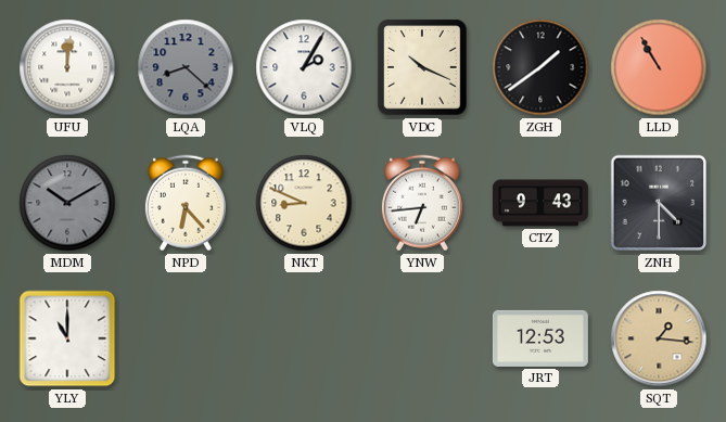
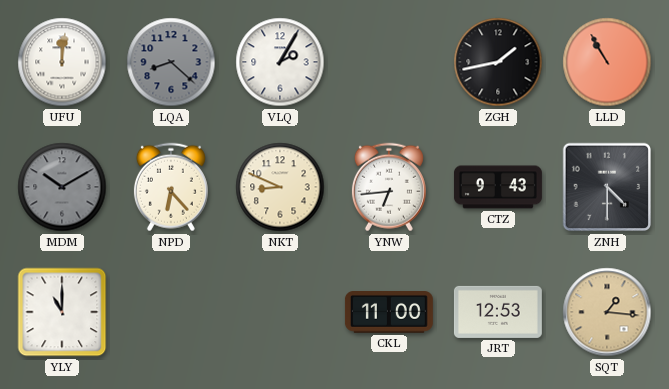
VDC: 10:19 -> none (423, 67)
ZGH: 1:39 -> 1:43 (498, 62)
CKL: none -> 11:00 (389, 313)
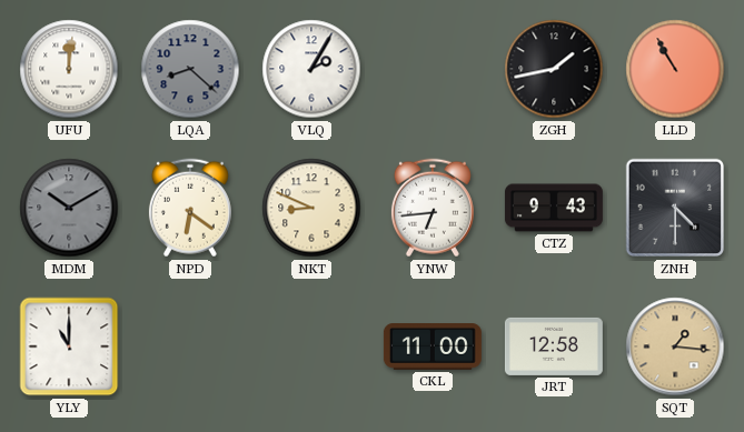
NPD: 6:23 -> 6:21 (190, 208)
JRT: 12:53 -> 12:58 (554, 346)
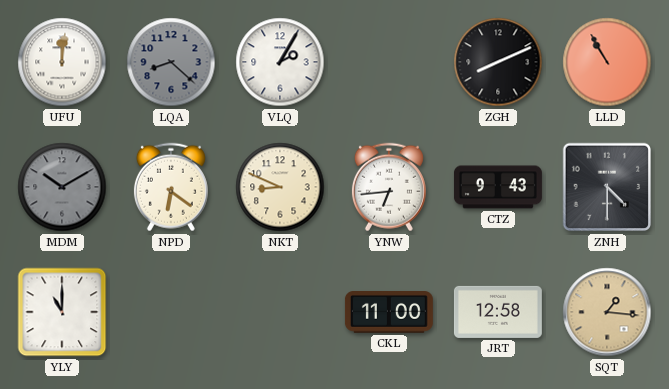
ZGH: 1:43 -> 8:11 (498, 62)
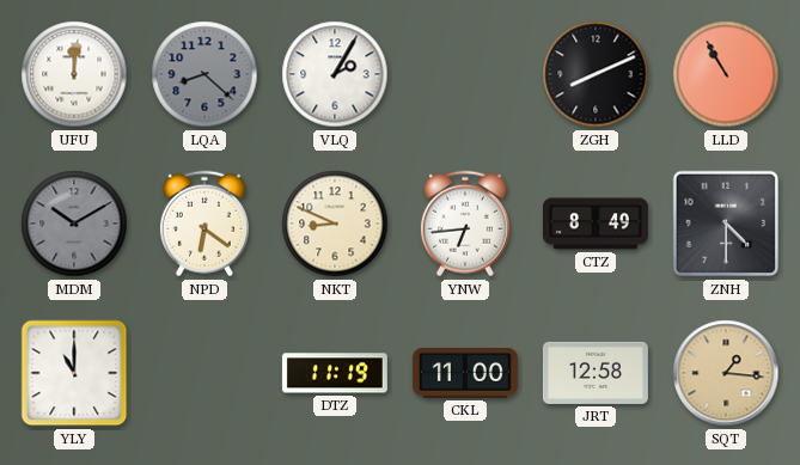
CTZ: 9:43 -> 8:49 (596, 224)
DTZ: none -> 11:19 (335, 373)
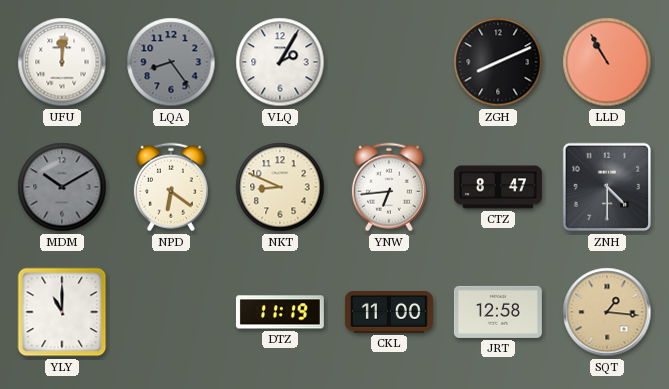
LQA: 8:22 -> 8:24 (171, 62)
CTZ: 8:49 -> 8:47 (498, 187)
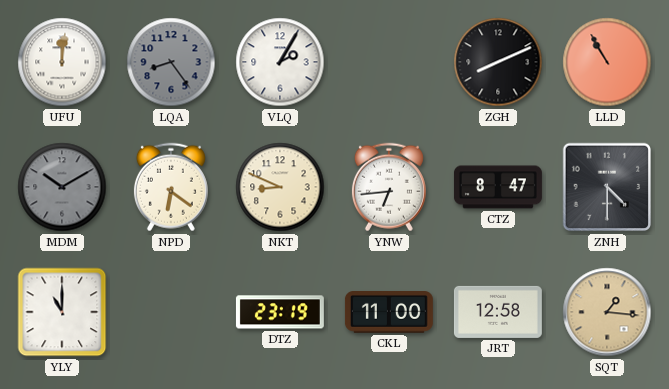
DTZ: 11:19 -> 23:19 (280, 312)
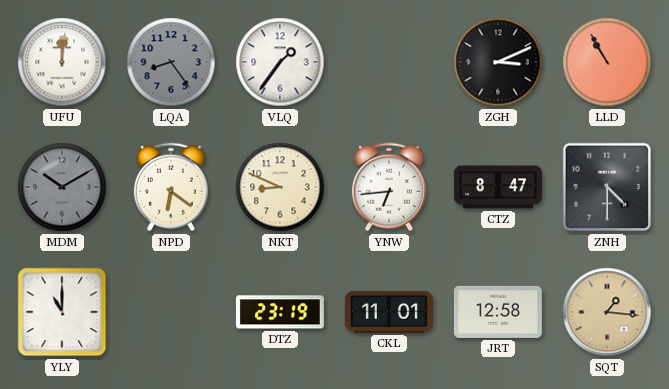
VLQ: 2:05 -> 1:36 (280, 62)
ZGH: 8:11 -> 3:11 (498, 62)
CKL: 11:00 -> 11:01 (389, 313)
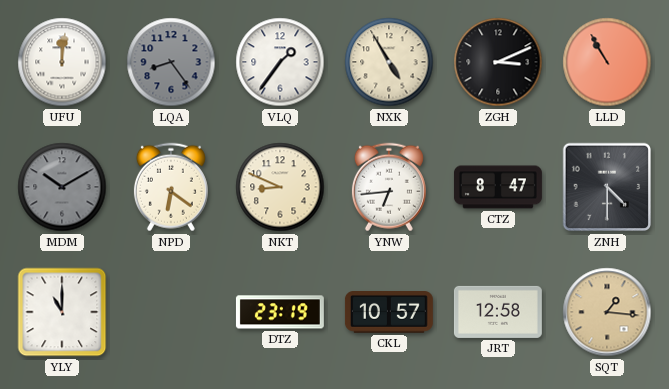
NXK: none -> 4:55 (389, 62)
CKL: 11:01 -> 10:57 (389, 313)
